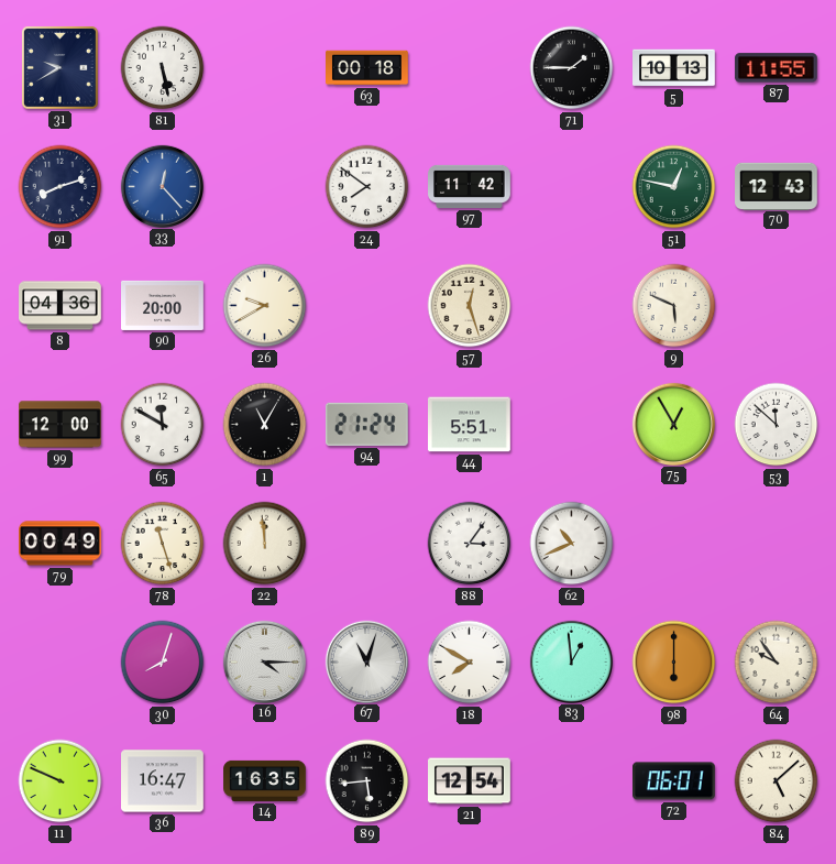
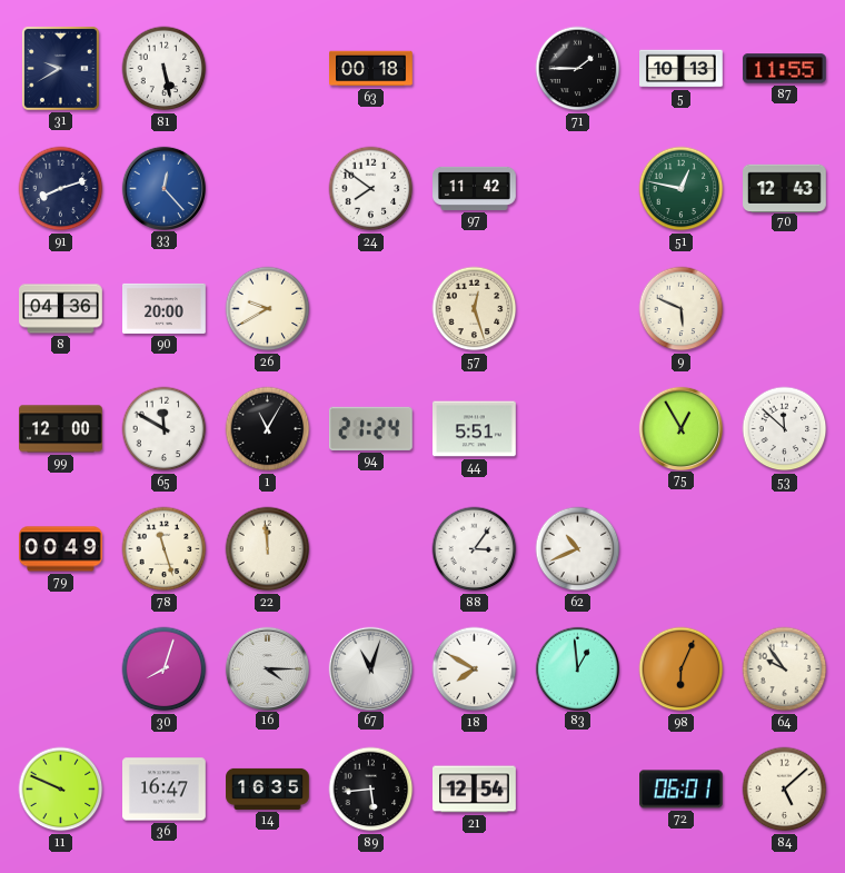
98: 6:00 -> 6:04 (682, 669)
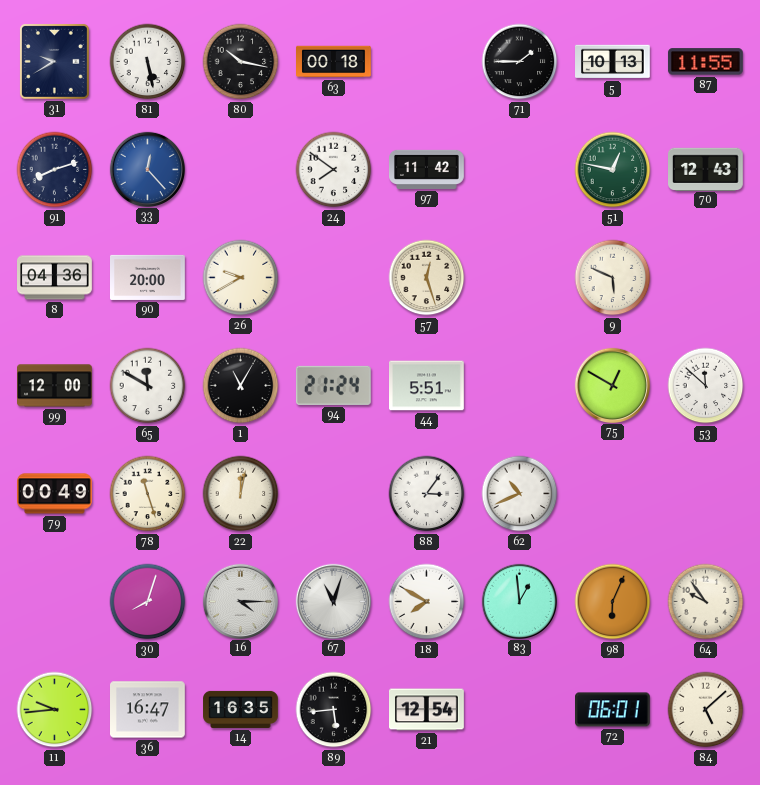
80: none -> 10:17 (241, 62)
75: 12:55 -> 12:50 (612, 385)
22: 11:59 -> 12:02 (241, 494)
11: 9:49 -> 9:44 (55, 710)
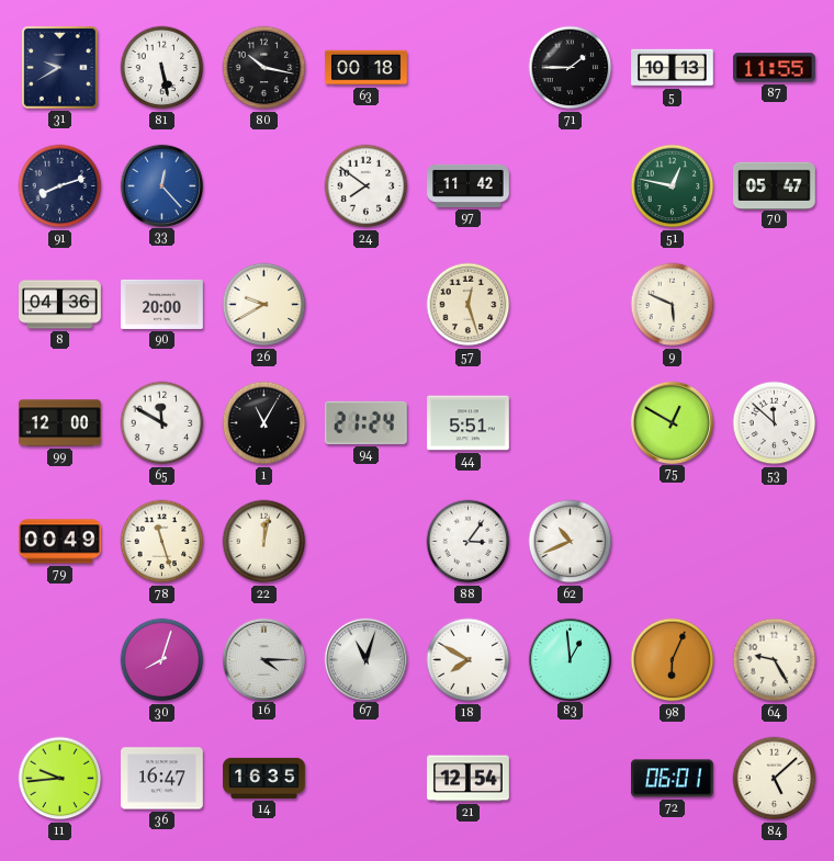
70: 12:43 -> 05:47 (775, 185)
64: 9:54 -> 9:25 (775, 660)
89: 5:44 -> none (334, 710)
